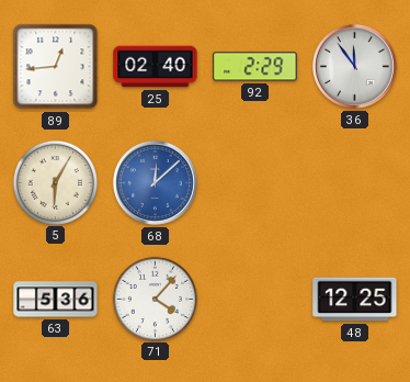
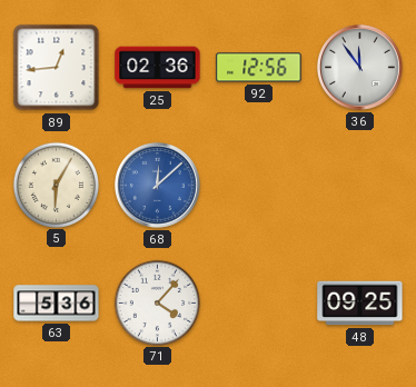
25: 02:40 -> 02:36 (158, 68)
92: 2:29 -> 12:56 (259, 68)
48: 12:25 -> 09:25 (360, 304)
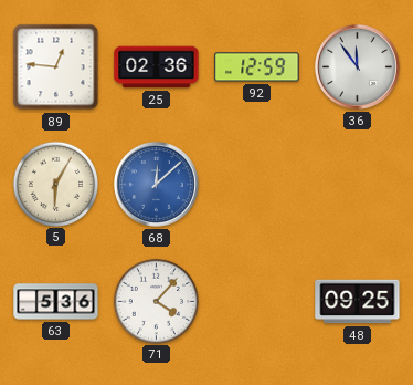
89: 12:44 -> 12:46 (56, 67)
92: 12:56 -> 12:59 (257, 67)
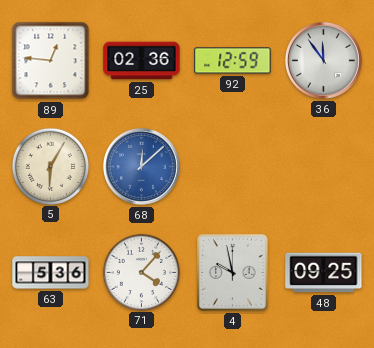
4: none -> 9:58 (232, 272)
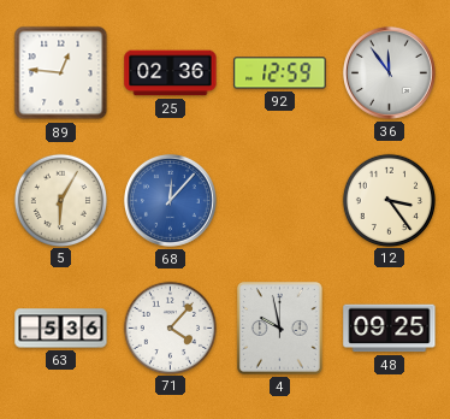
68: 12:08 -> 12:07 (170, 200)
12: none -> 3:24 (389, 200)
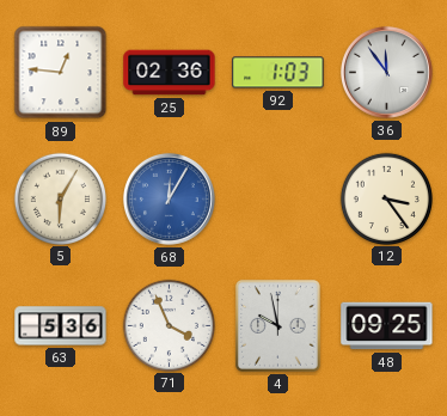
92: 12:59 -> 1:03 (278, 73)
68: 12:07 -> 12:05 (169, 198)
71: 4:07 -> 3:56 (169, 325)
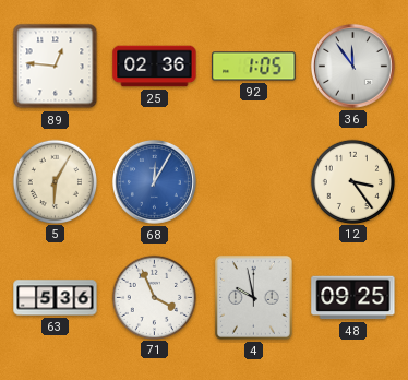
92: 1:03 -> 1:05 (254, 67)
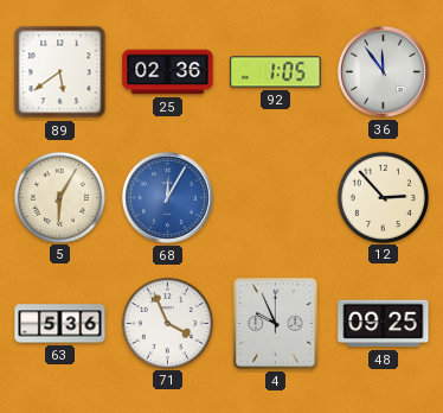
89: 12:46 -> 5:39 (60, 72)
12: 3:24 -> 2:53 (383, 197)
4: 9:58 -> 9:56 (275, 323)
